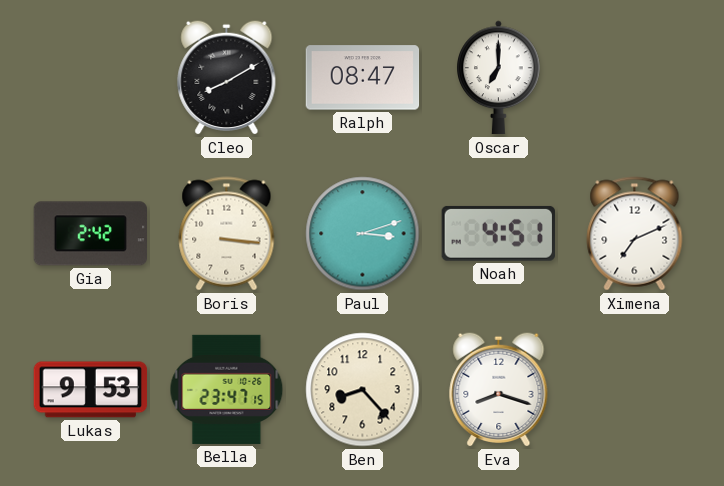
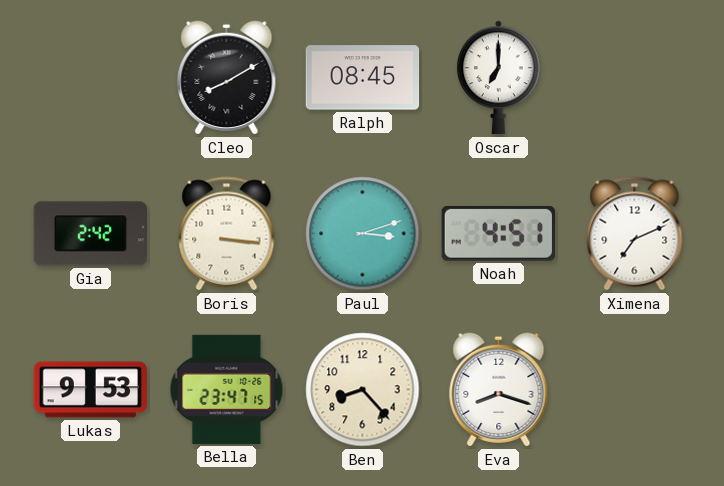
Ralph: 08:47 -> 08:45 (363, 78)
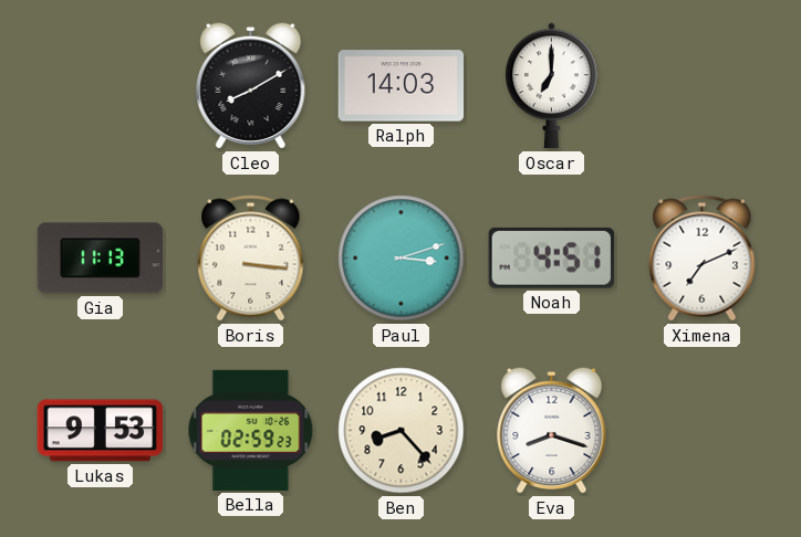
Ralph: 08:45 -> 14:03 (402, 86)
Gia: 2:42 -> 11:13 (100, 259)
Bella: 23:47 -> 02:59 (251, 430)
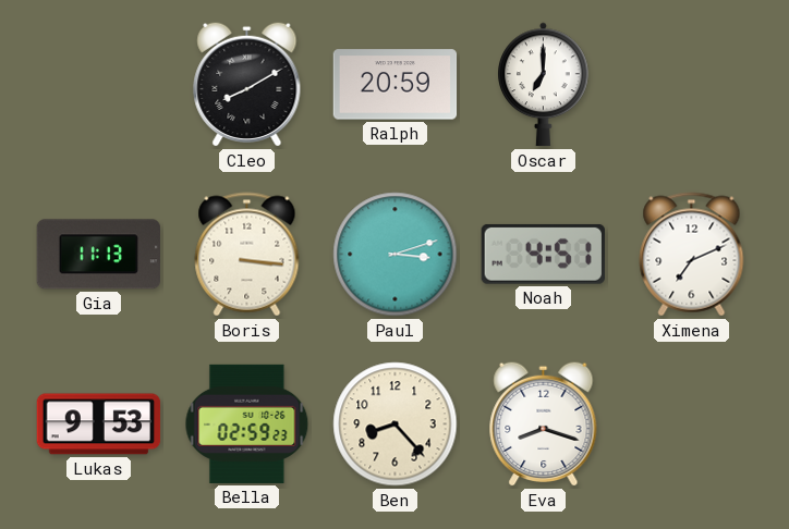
Ralph: 14:03 -> 20:59 (396, 85)
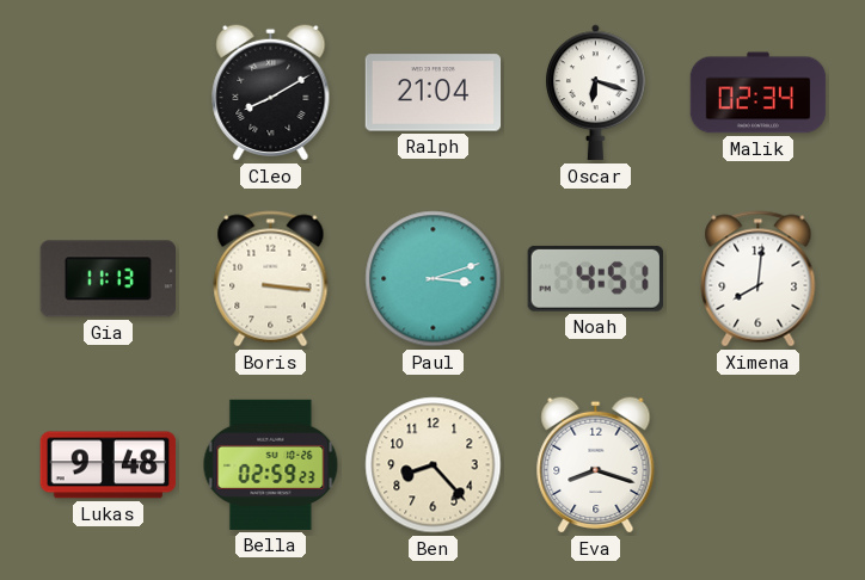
Ralph: 20:59 -> 21:04 (434, 93)
Oscar: 7:00 -> 6:18 (596, 93)
Malik: none -> 02:34 (759, 93)
Ximena: 7:11 -> 8:01 (759, 279)
Lukas: 9:53 -> 9:48 (109, 465)
